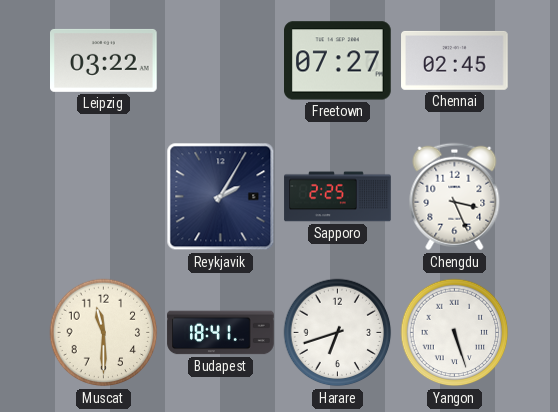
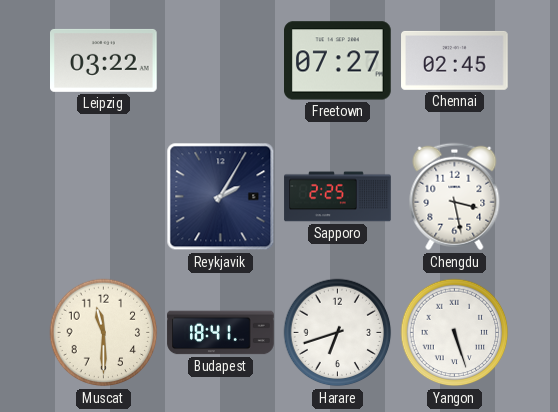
Chengdu: 3:26 -> 3:28 (455, 197)
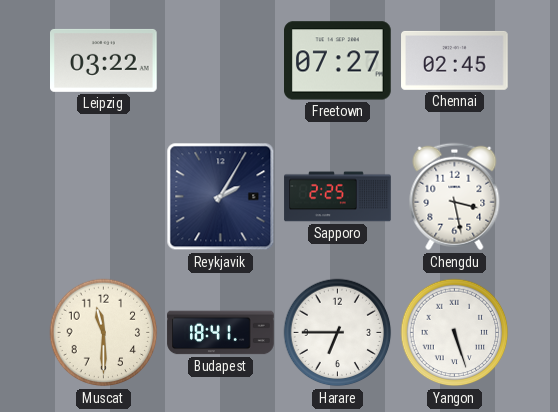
Harare: 6:42 -> 6:45 (338, 333)
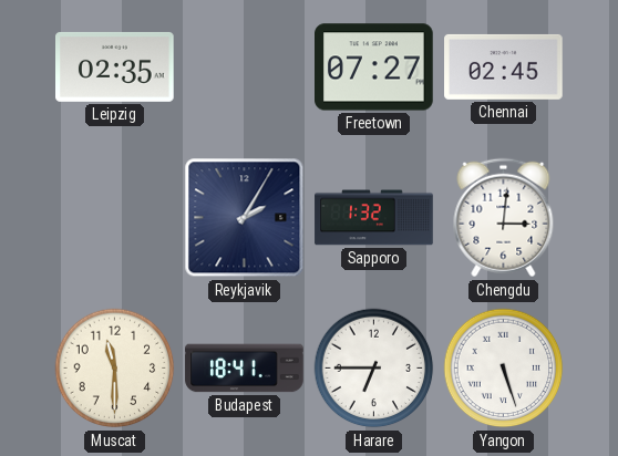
Leipzig: 03:22 -> 02:35 (115, 66)
Sapporo: 2:25 -> 1:32 (374, 218)
Chengdu: 3:28 -> 3:01 (504, 218)
